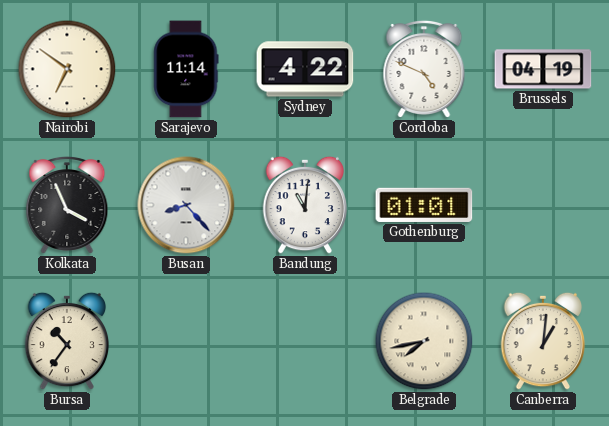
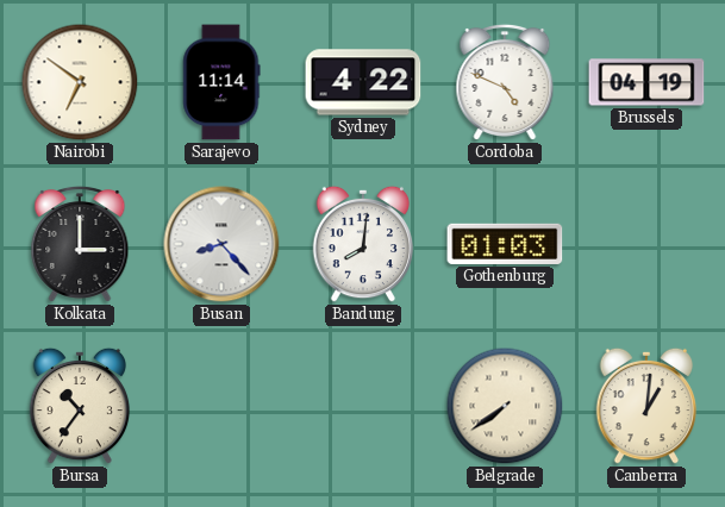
Kolkata: 3:56 -> 3:00 (80, 244)
Bandung: 11:01 -> 8:01 (363, 244)
Gothenburg: 01:01 -> 01:03 (505, 244)
Belgrade: 7:43 -> 7:39 (505, 406)
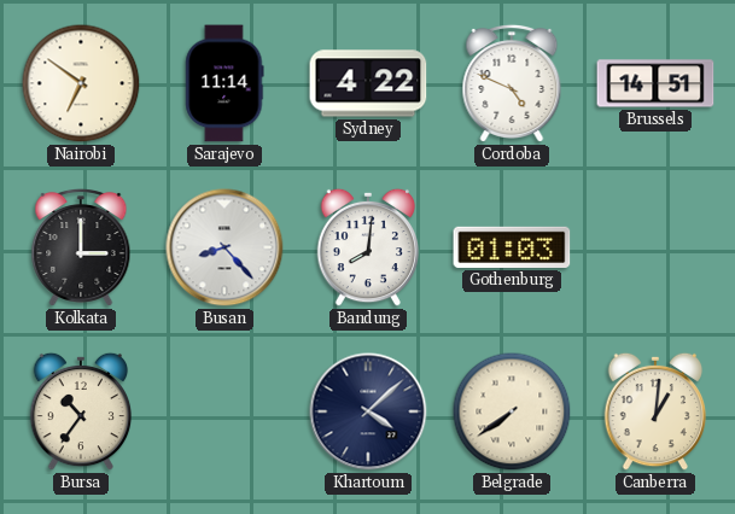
Brussels: 04:19 -> 14:51 (655, 83)
Khartoum: none -> 4:08 (368, 411)
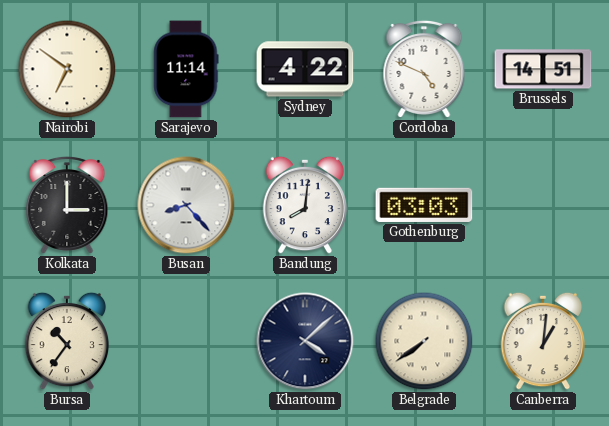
Gothenburg: 01:03 -> 03:03 (424, 205)
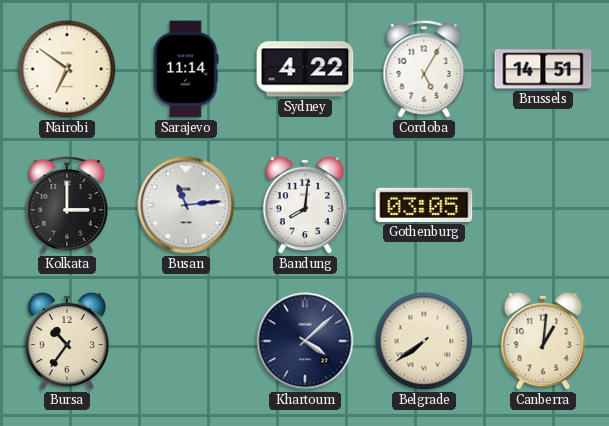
Cordoba: 4:49 -> 5:05 (424, 69)
Busan: 8:23 -> 11:14 (186, 205)
Gothenburg: 03:03 -> 03:05 (424, 205)
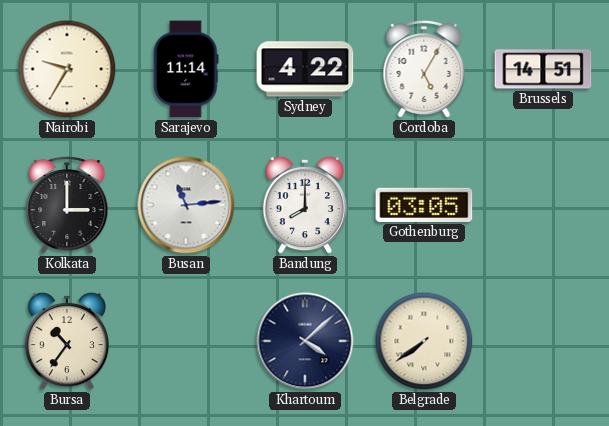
Nairobi: 6:51 -> 9:35 (67, 69)
Bandung: 8:01 -> 8:00 (305, 205)
Canberra: 1:01 -> none (543, 341)
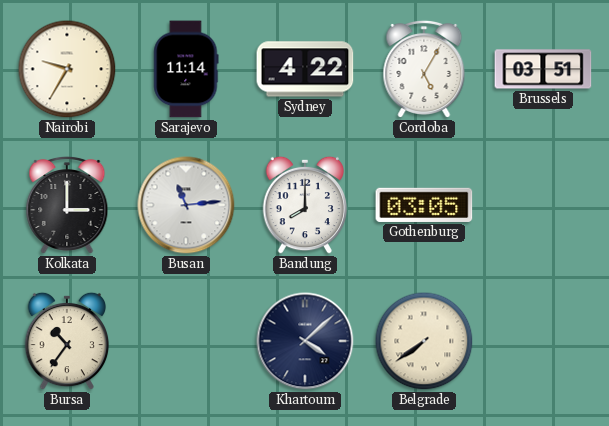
Brussels: 14:51 -> 03:51 (543, 69)
